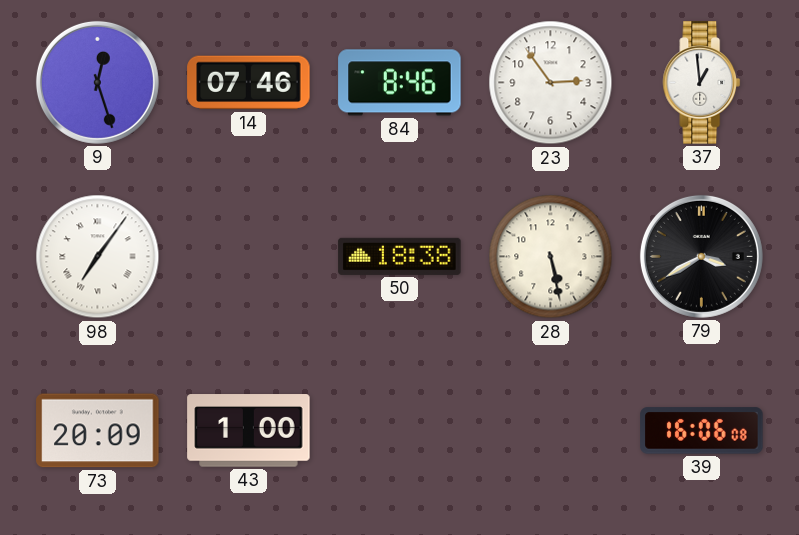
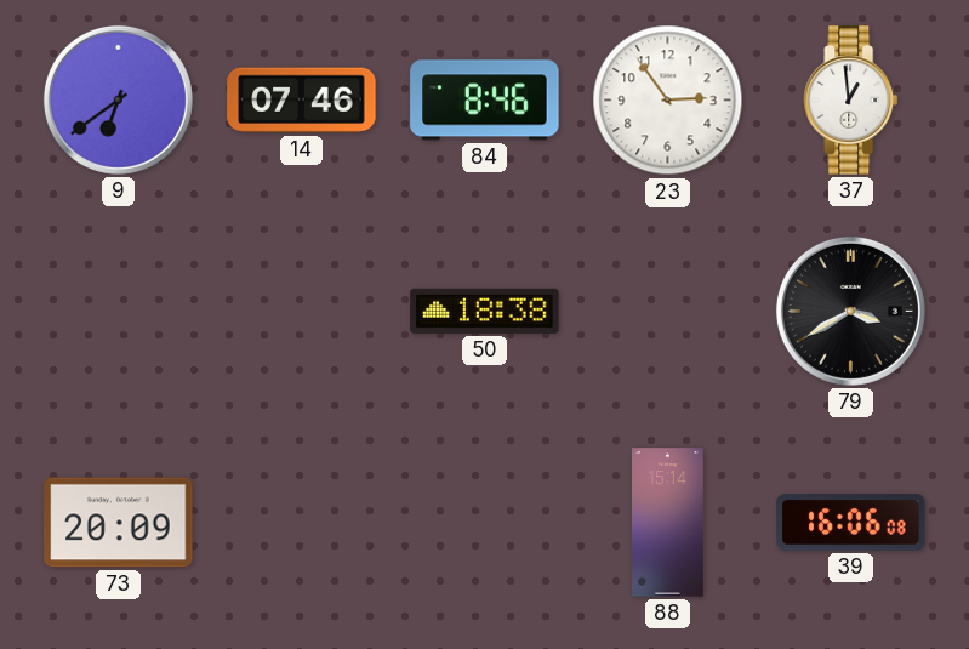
9: 12:27 -> 6:39 (118, 99)
98: 7:06 -> none (98, 257)
28: 5:28 -> none (551, 257)
43: 1:00 -> none (249, 431)
88: none -> 15:14 (668, 523)
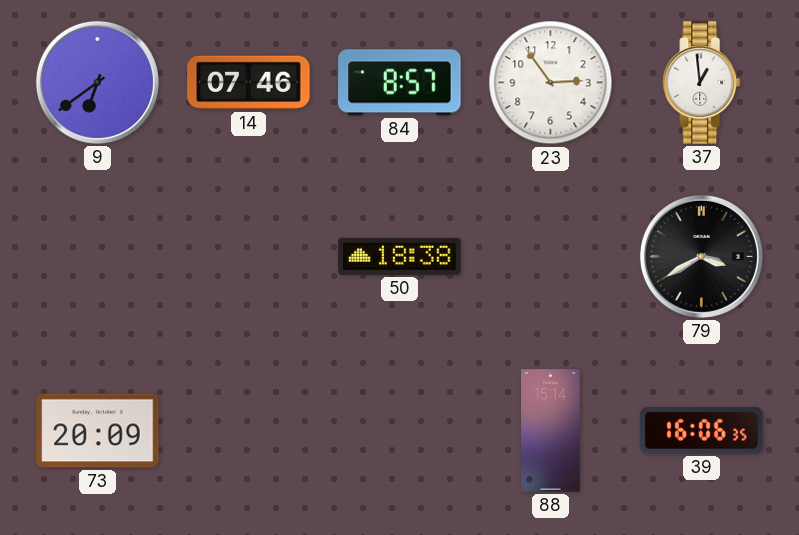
84: 8:46 -> 8:57 (400, 83)
39: 16:06:08 -> 16:06:35 (702, 431)
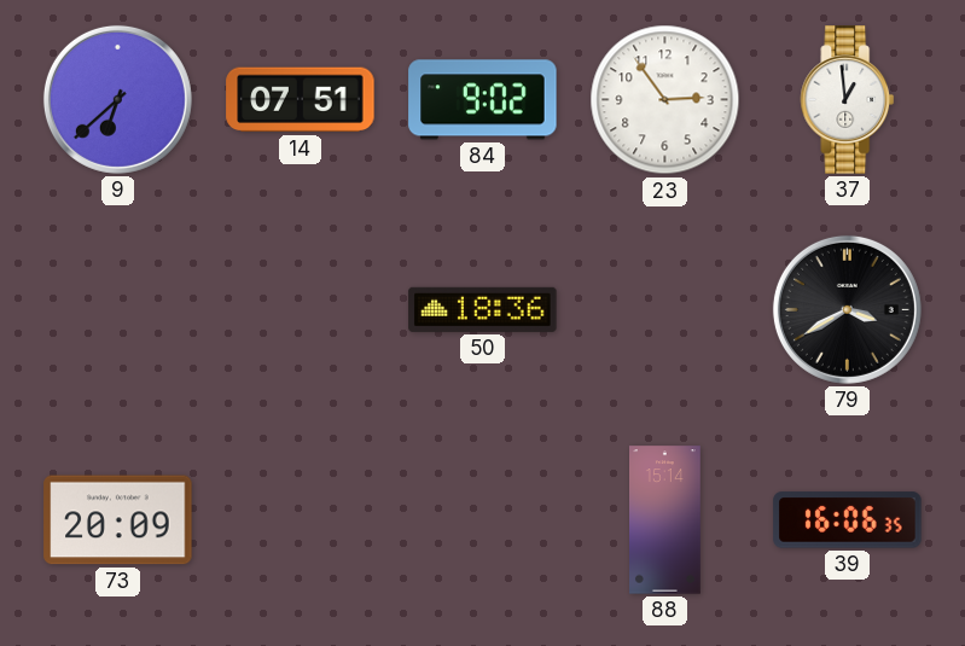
9: 6:39 -> 6:38 (117, 99)
14: 07:46 -> 07:51 (301, 100)
84: 8:57 -> 9:02 (483, 100)
50: 18:38 -> 18:36 (483, 309)
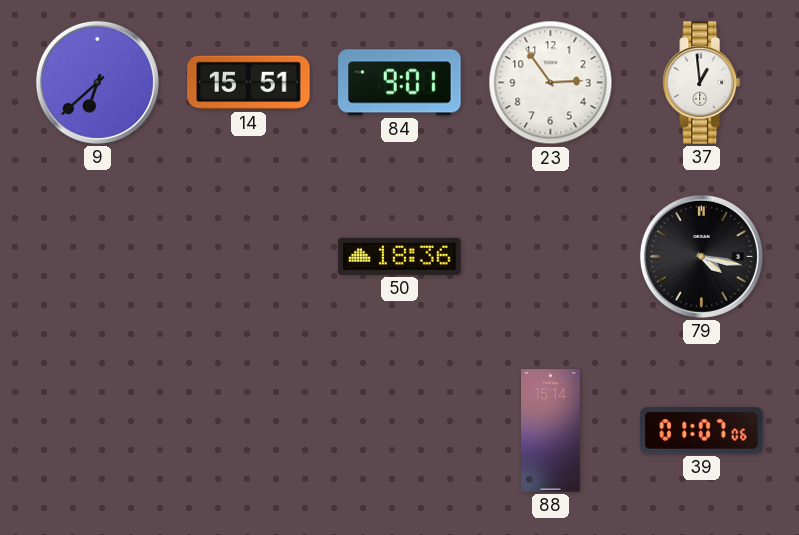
14: 07:51 -> 15:51 (249, 83)
84: 9:02 -> 9:01 (400, 83)
79: 3:40 -> 4:17 (701, 256)
73: 20:09 -> none (118, 520)
39: 16:06 -> 01:07 (702, 431)
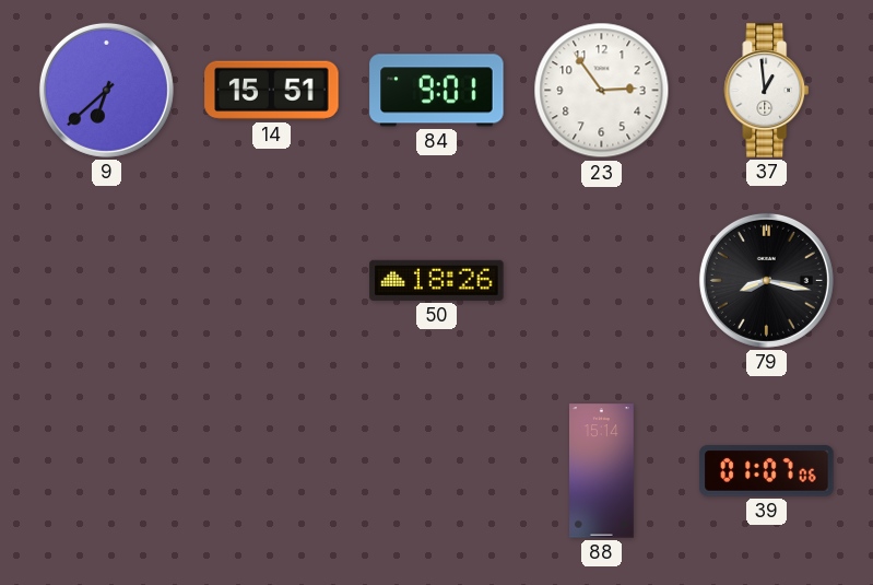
50: 18:36 -> 18:26 (437, 280)
79: 4:17 -> 8:17 (766, 280)
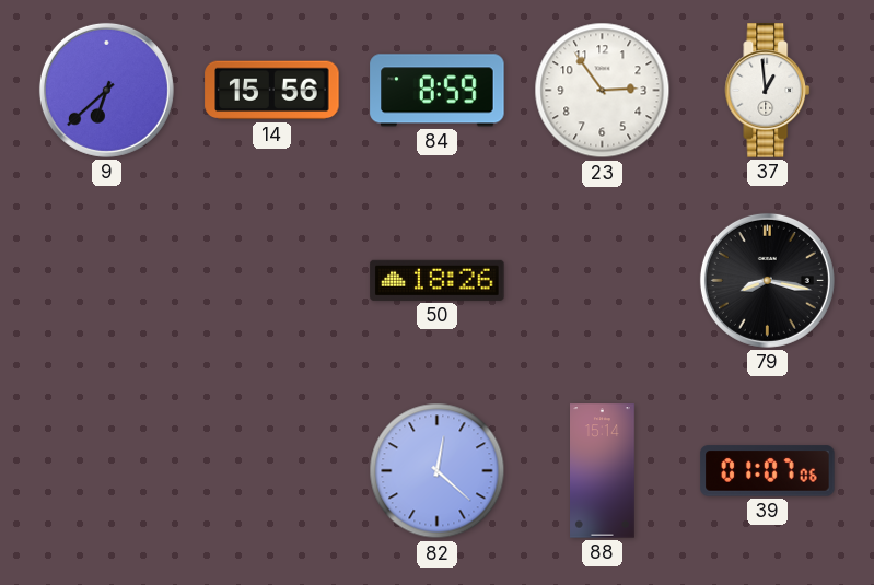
14: 15:51 -> 15:56 (272, 91)
84: 9:01 -> 8:59 (438, 91)
82: none -> 12:22 (438, 471)
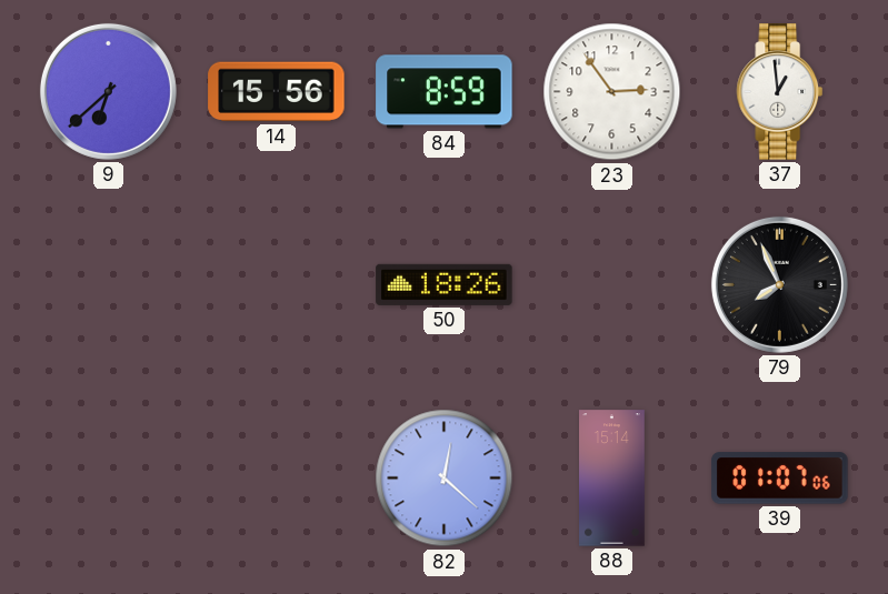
79: 8:17 -> 7:56 (779, 284)
